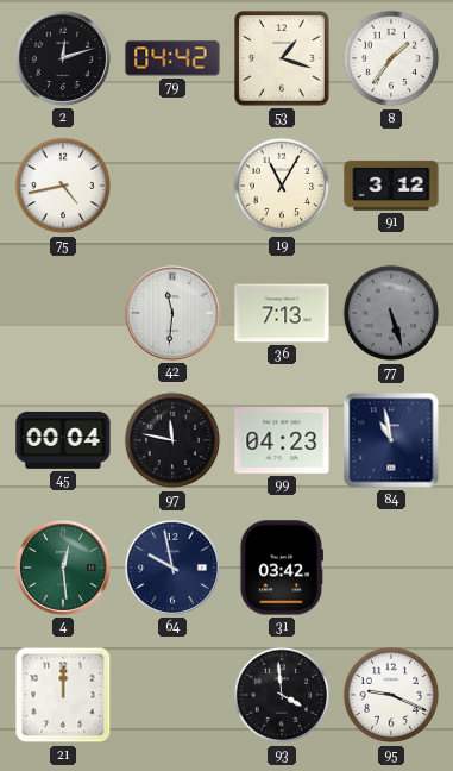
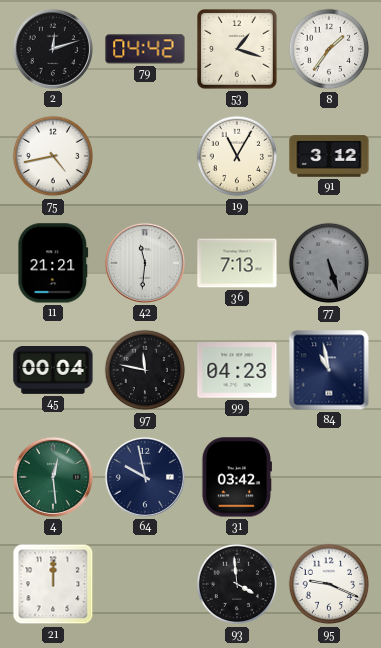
11: none -> 21:21 (53, 263)
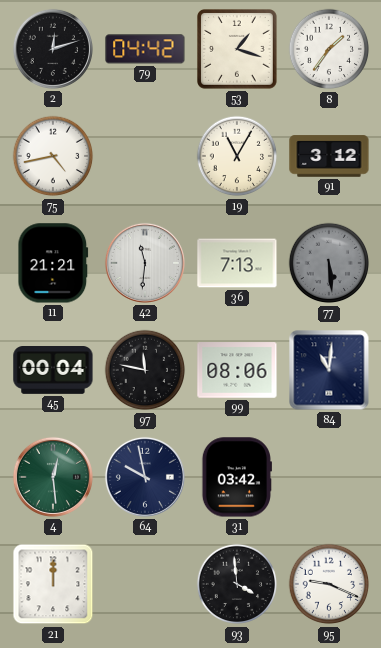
77: 5:27 -> 5:29 (329, 263)
99: 04:23 -> 08:06 (237, 370)
84: 10:58 -> 11:01 (329, 370)
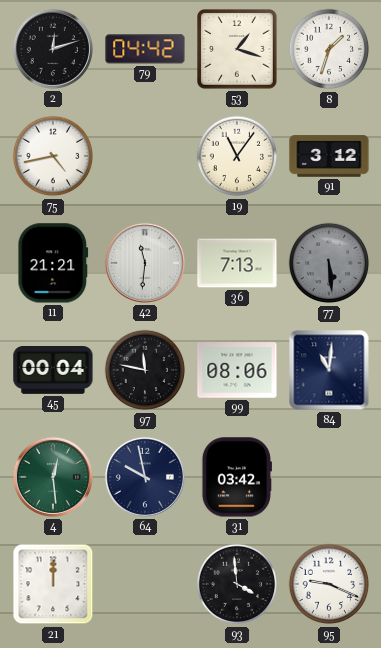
8: 1:36 -> 1:33 (329, 49)
19: 11:05 -> 11:06 (237, 156)
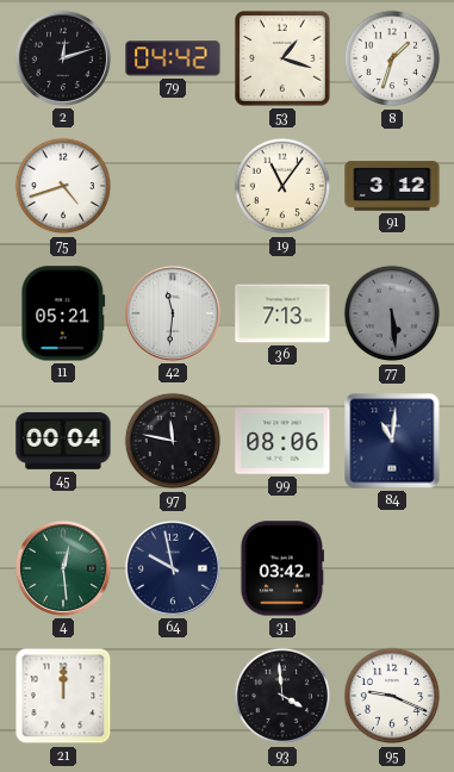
75: 4:43 -> 4:42 (63, 186)
11: 21:21 -> 05:21 (63, 313)
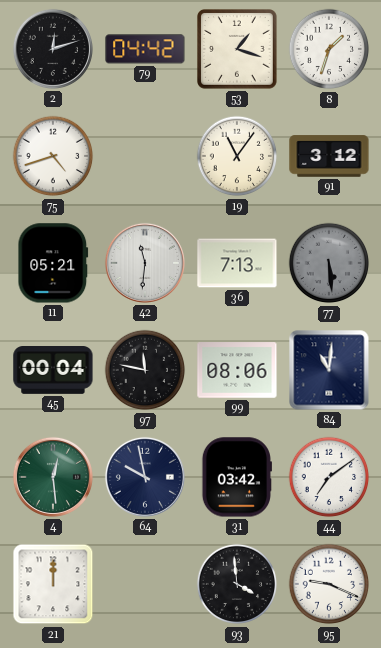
44: none -> 7:09 (329, 477)
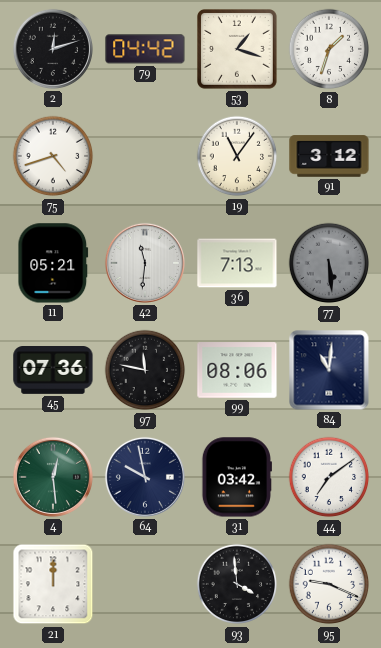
45: 00:04 -> 07:36 (53, 371)
